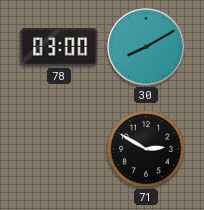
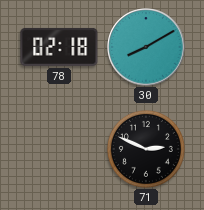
78: 03:00 -> 02:18 (59, 47)
71: 2:50 -> 2:49 (146, 149)
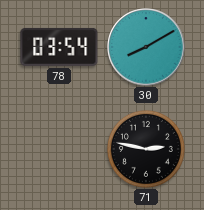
78: 02:18 -> 03:54 (59, 47)
71: 2:49 -> 2:47 (146, 149)
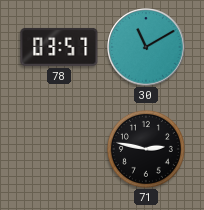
78: 03:54 -> 03:57 (59, 47)
30: 8:10 -> 11:10 (146, 47)
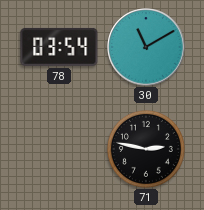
78: 03:57 -> 03:54 (59, 47)
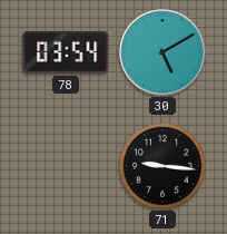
30: 11:10 -> 5:10 (162, 52)
71: 2:47 -> 9:16 (162, 166)
